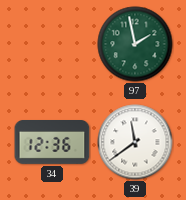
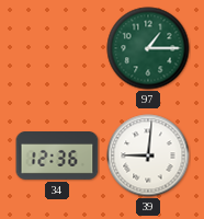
97: 1:58 -> 1:15 (148, 48)
39: 11:39 -> 9:01 (148, 155)
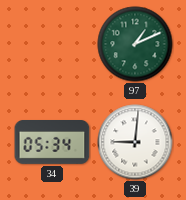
97: 1:15 -> 1:11 (135, 44)
34: 12:36 -> 05:34 (52, 143)
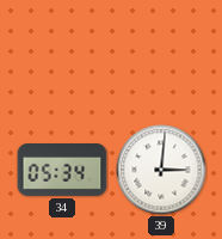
97: 1:11 -> none (135, 44)
39: 9:01 -> 3:01 (161, 170)
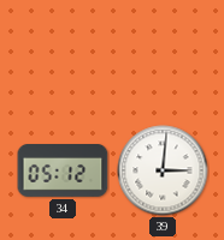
34: 05:34 -> 05:12 (63, 172)
